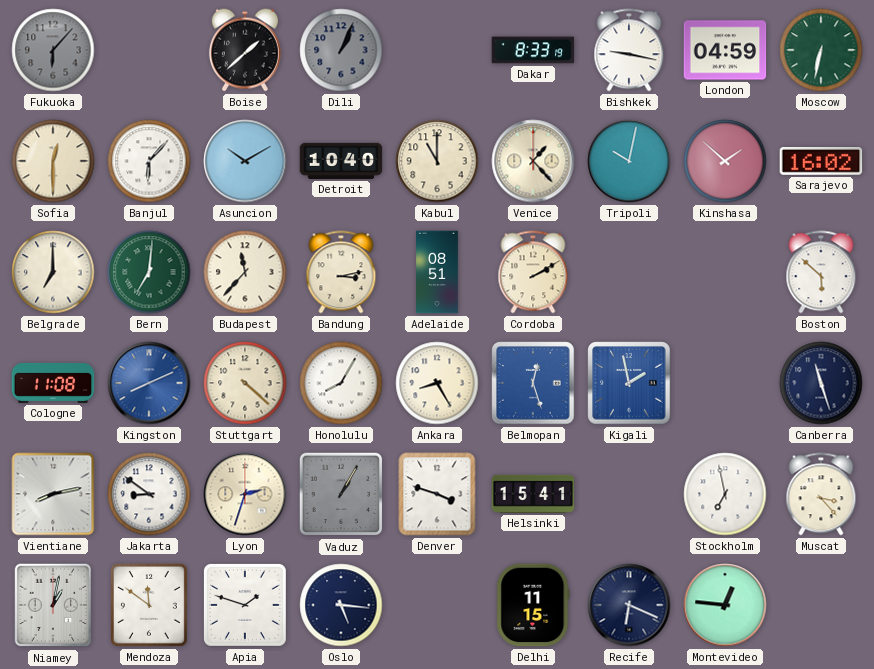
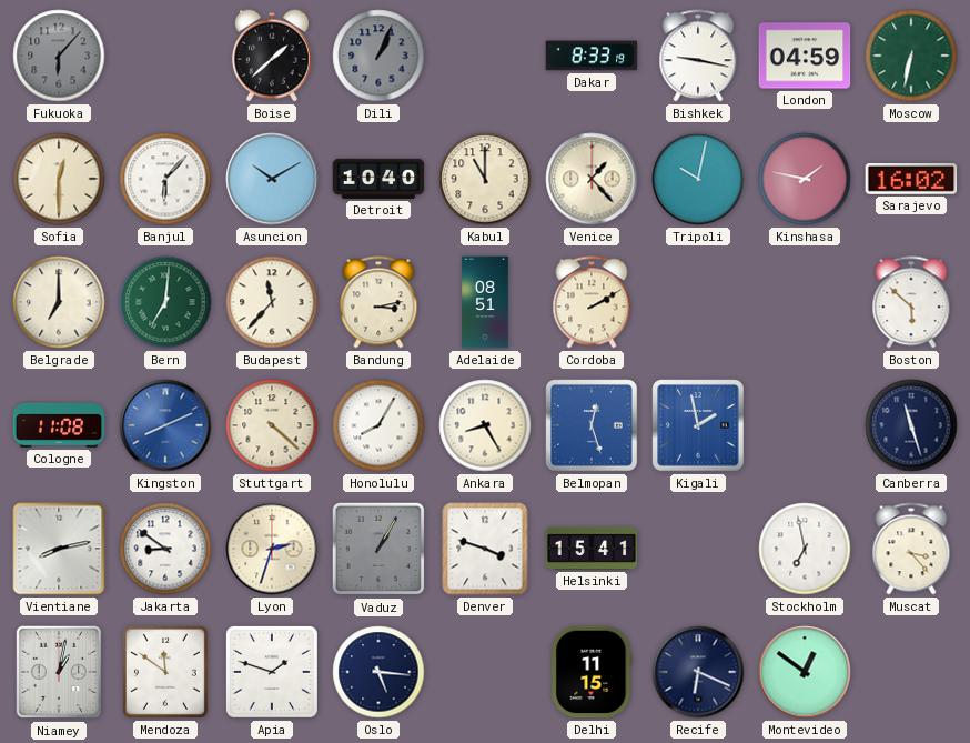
Kinshasa: 1:52 -> 1:47 (805, 179)
Montevideo: 12:46 -> 12:51 (805, 672)
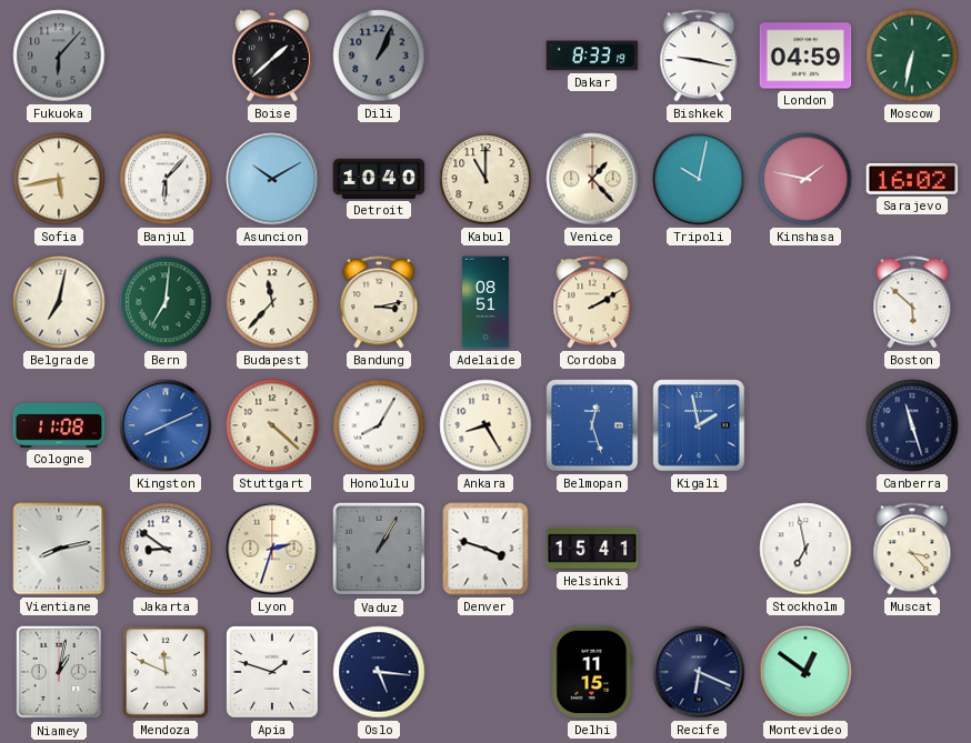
Sofia: 12:30 -> 5:43 (59, 179)
Belgrade: 7:00 -> 7:02 (59, 302)
Mendoza: 11:51 -> 11:49 (166, 672)
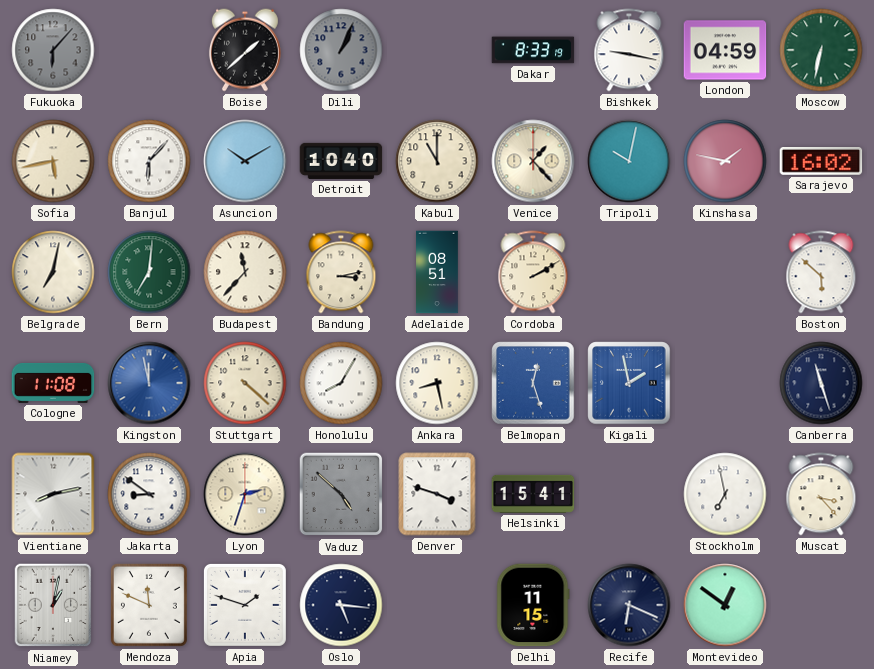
Kingston: 8:11 -> 11:58 (149, 383)
Ankara: 8:25 -> 8:28 (437, 383)
Vaduz: 1:05 -> 4:52 (341, 494)
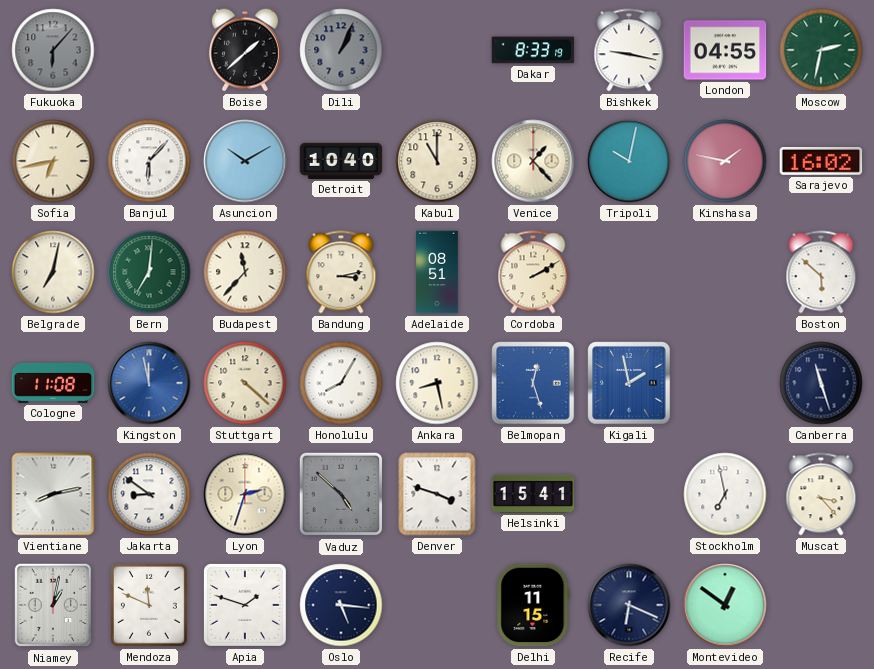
London: 04:59 -> 04:55 (725, 50)
Moscow: 6:32 -> 2:32 (821, 50)
Sofia: 5:43 -> 6:43 (53, 161)
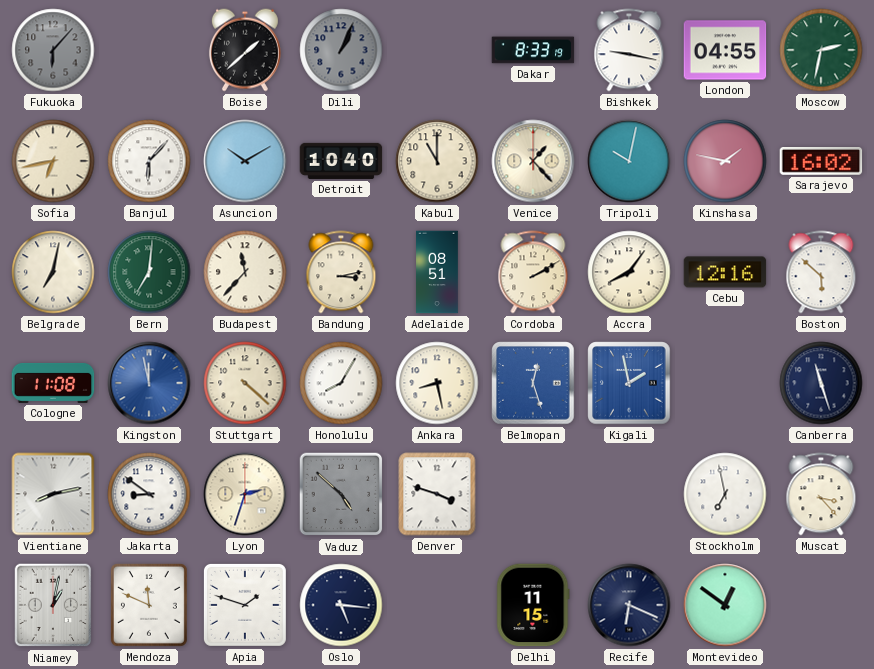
Accra: none -> 8:06 (629, 272)
Cebu: none -> 12:16 (725, 272)
Helsinki: 15:41 -> none (533, 494)
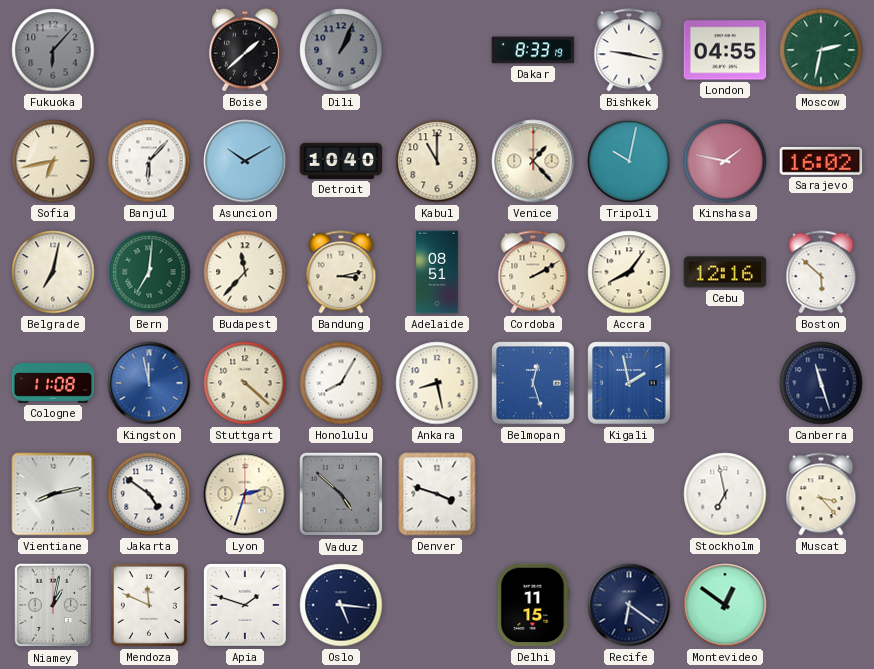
Jakarta: 8:51 -> 4:51 (149, 494)
Recife: 6:19 -> 6:21 (629, 605)
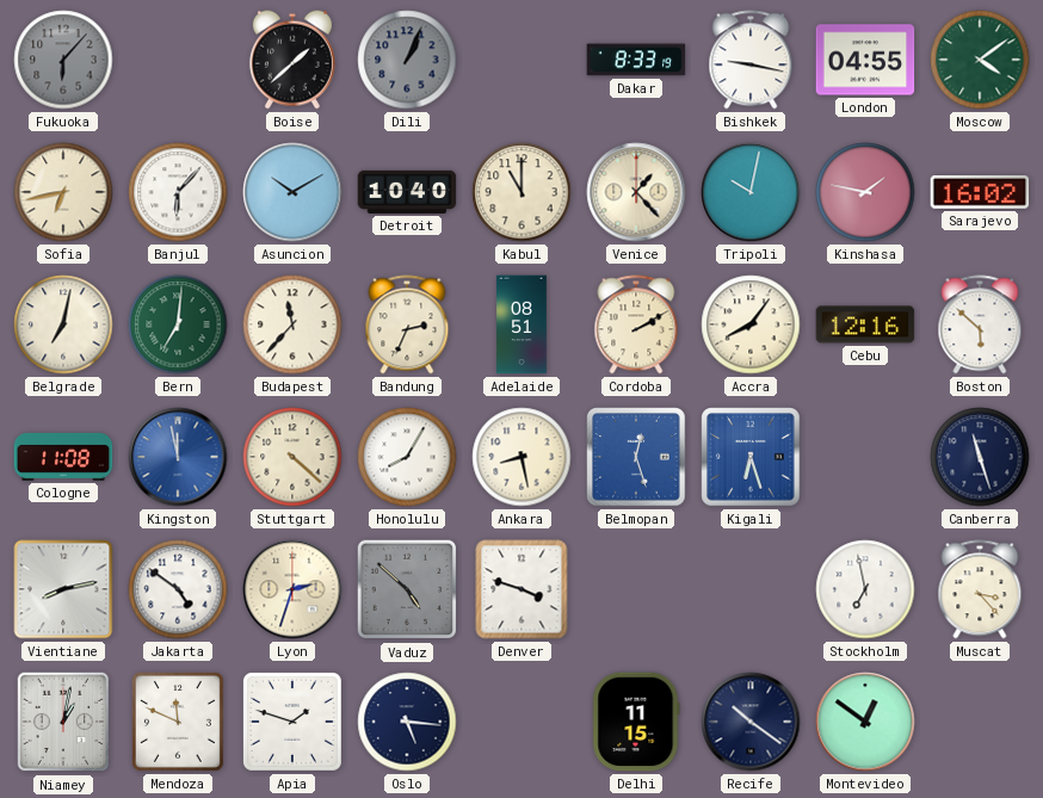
Moscow: 2:32 -> 4:09 (980, 60)
Bandung: 3:13 -> 2:34 (407, 324)
Kigali: 1:58 -> 6:27 (751, 457)
Recife: 6:21 -> 10:21 (751, 722)
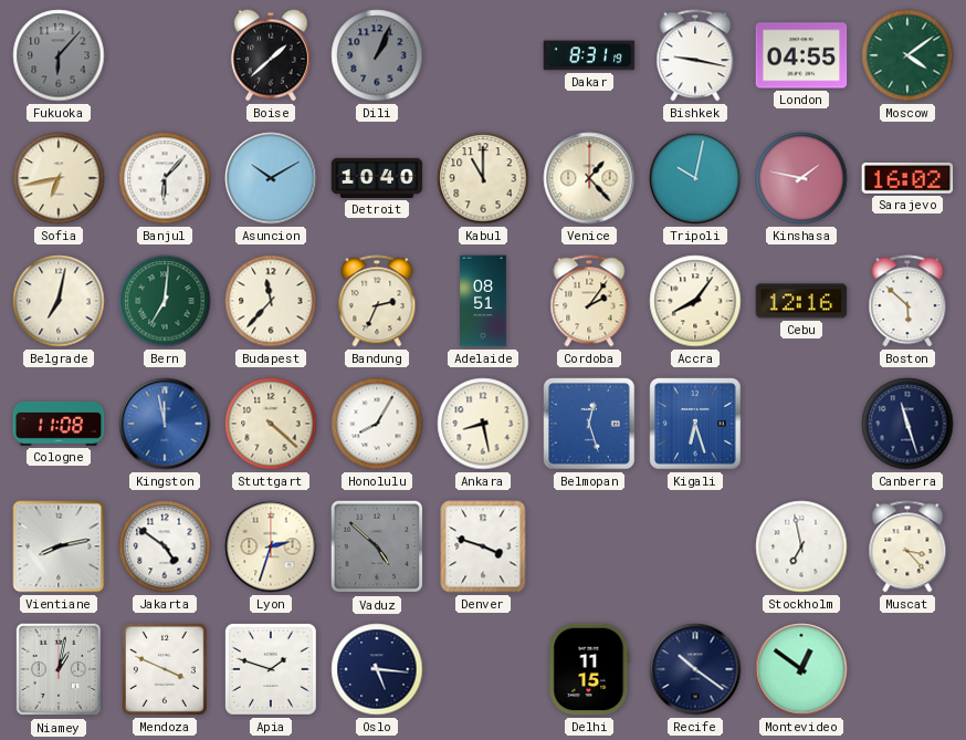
Dakar: 8:33 -> 8:31 (589, 55)
Cordoba: 2:10 -> 2:06 (589, 301)
Mendoza: 11:49 -> 3:49 (165, 669)
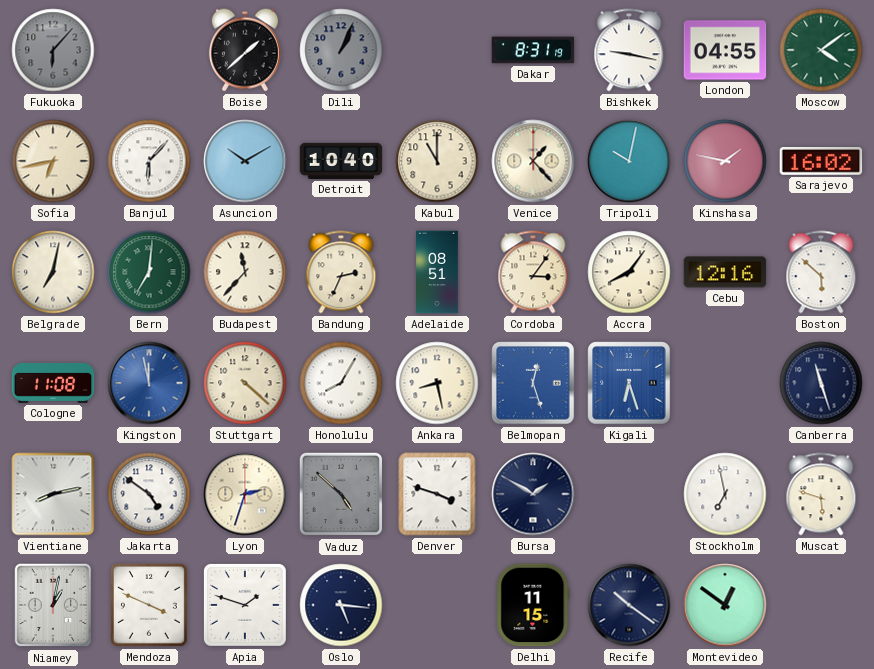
Cordoba: 2:06 -> 3:06 (533, 272)
Bursa: none -> 1:50 (533, 494)
Muscat: 3:23 -> 5:48 (821, 494)
